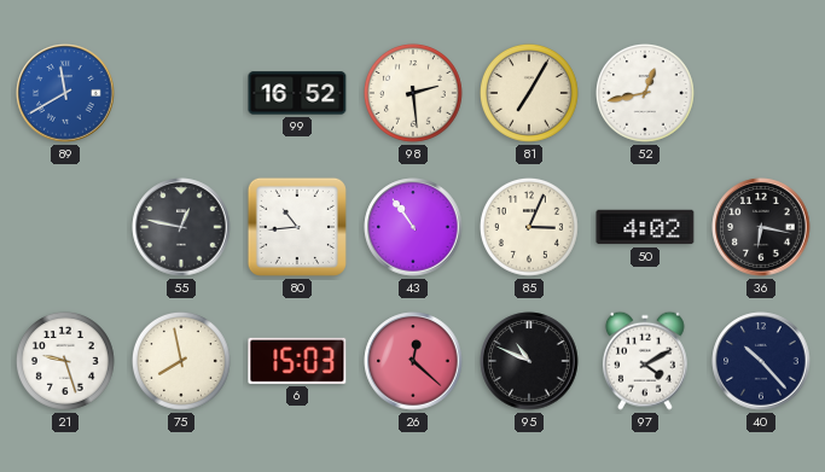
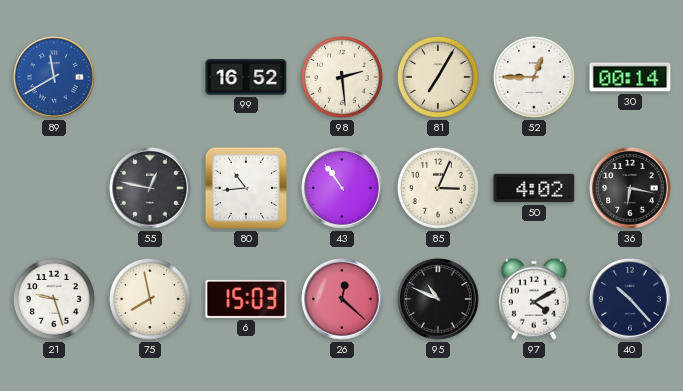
52: 12:43 -> 12:45 (534, 77)
30: none -> 00:14 (630, 77)
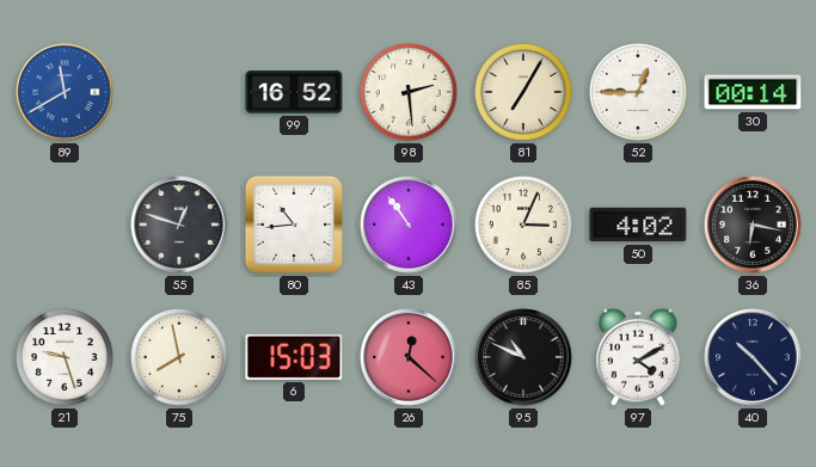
55: 12:47 -> 12:48 (179, 225)
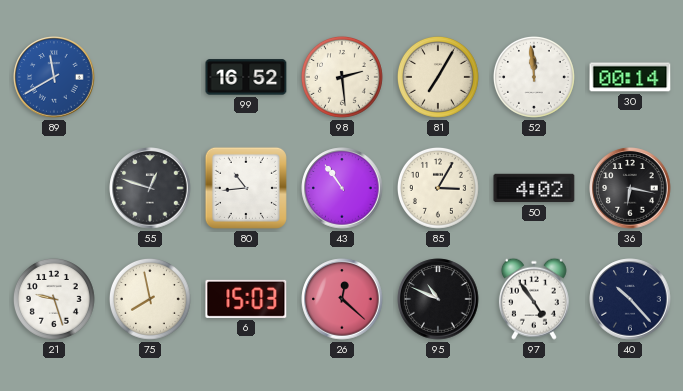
52: 12:45 -> 11:59 (534, 77)
85: 3:04 -> 3:05 (438, 188)
97: 4:10 -> 4:54 (534, 299)
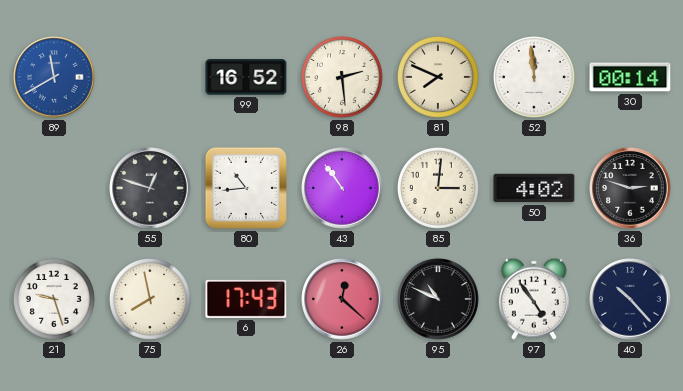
81: 7:05 -> 7:49 (438, 77)
85: 3:05 -> 3:01 (438, 188)
36: 6:17 -> 2:48 (630, 188)
6: 15:03 -> 17:43 (246, 299)
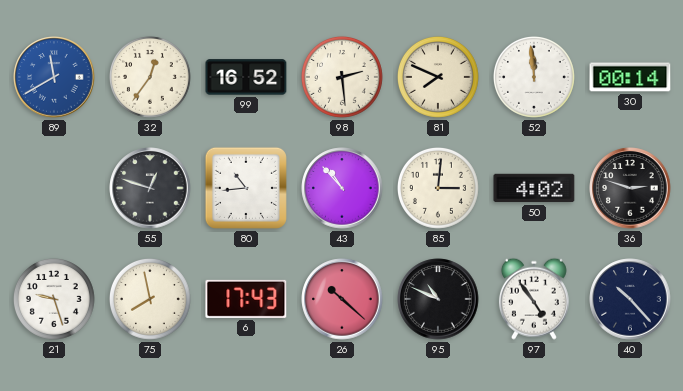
32: none -> 12:36 (150, 77)
43: 10:54 -> 10:53 (342, 188)
26: 12:22 -> 10:22 (342, 299)
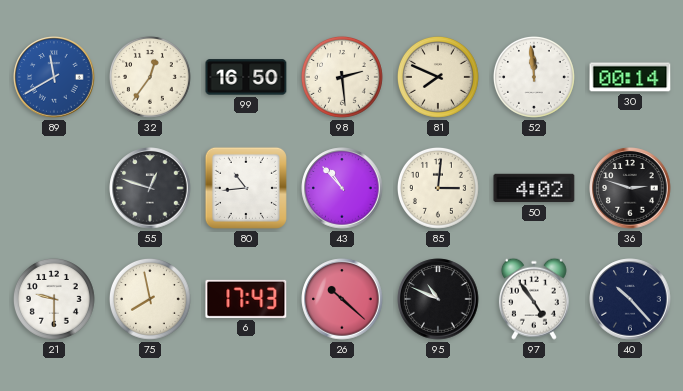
99: 16:52 -> 16:50 (246, 77)
21: 9:27 -> 9:30 (54, 299)
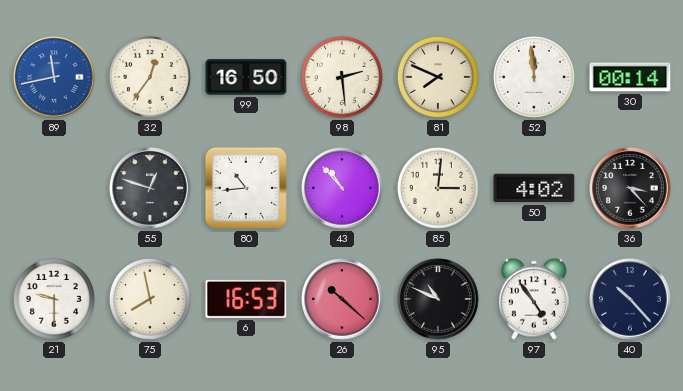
89: 11:40 -> 11:43 (54, 77)
36: 2:48 -> 3:23 (630, 188)
6: 17:43 -> 16:53 (246, 299)
